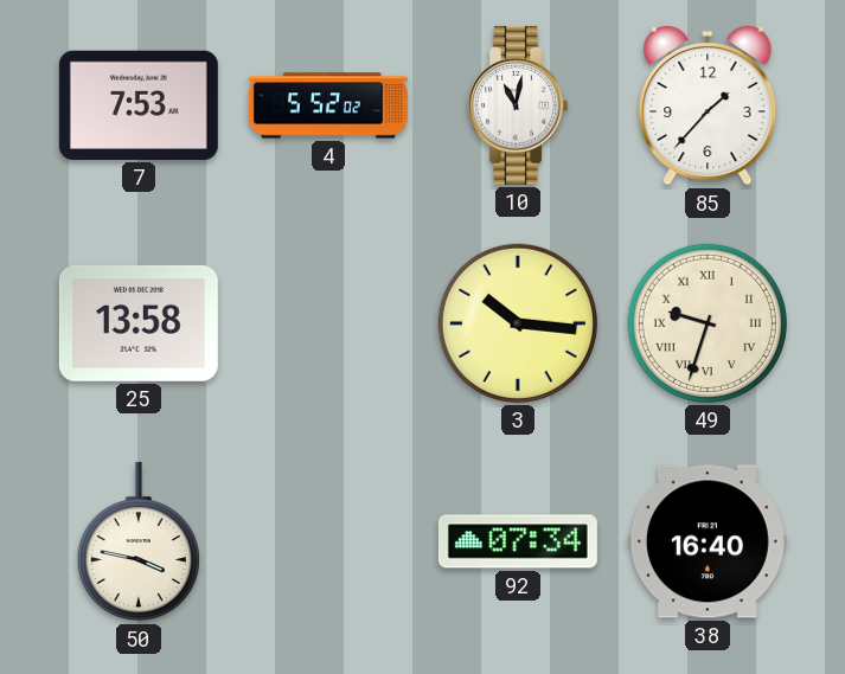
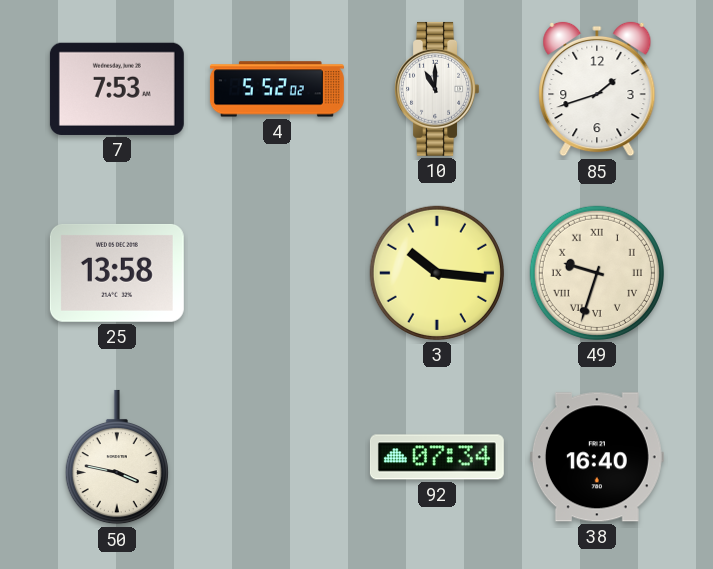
10: 11:02 -> 11:00 (436, 89)
85: 1:37 -> 1:42 (597, 89)
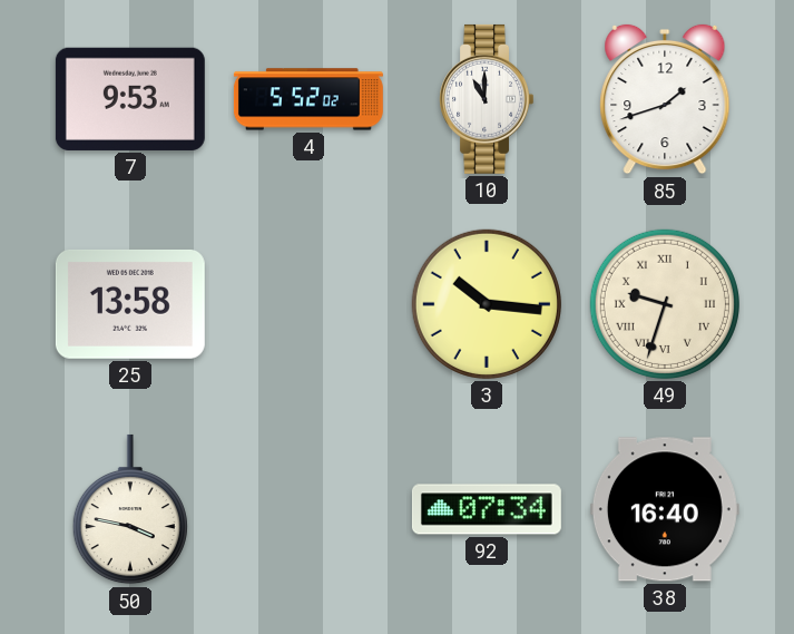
7: 7:53 -> 9:53 (130, 99)
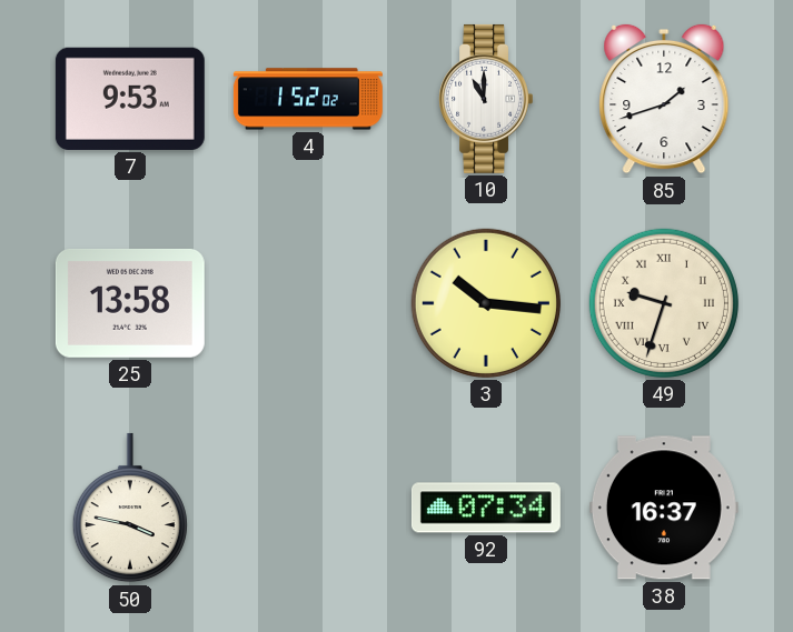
4: 5:52 -> 1:52 (308, 99)
38: 16:40 -> 16:37 (664, 508)
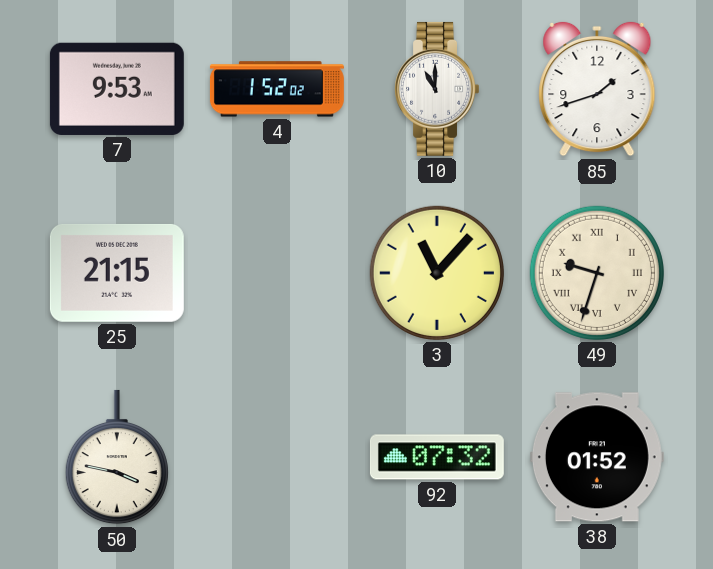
25: 13:58 -> 21:15 (117, 273)
3: 10:16 -> 11:07 (437, 273)
92: 07:34 -> 07:32 (437, 457)
38: 16:37 -> 01:52 (597, 457)
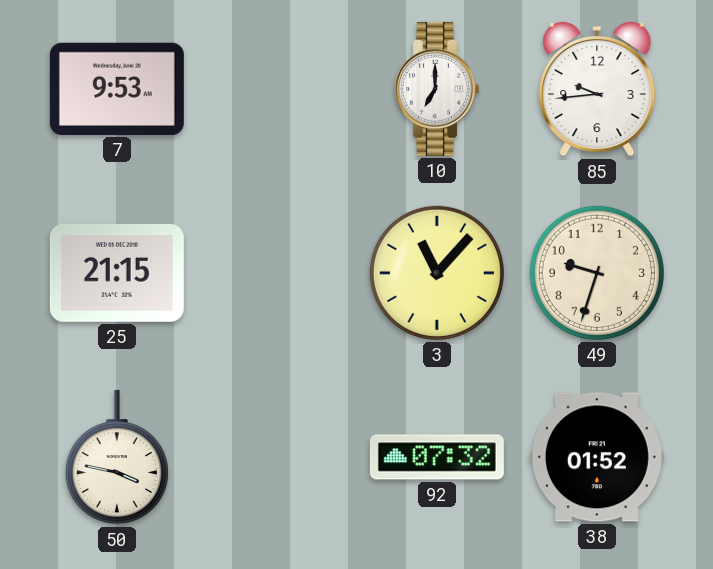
4: 1:52 -> none (277, 89)
10: 11:00 -> 7:00 (436, 89)
85: 1:42 -> 9:44 (597, 89)
49 numerals: Roman -> Arabic (597, 273)
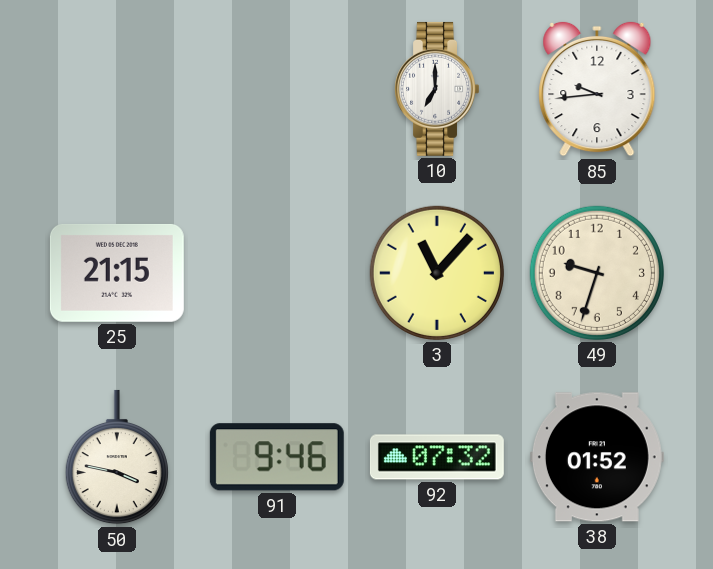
7: 9:53 -> none (117, 89)
91: none -> 9:46 (277, 457)
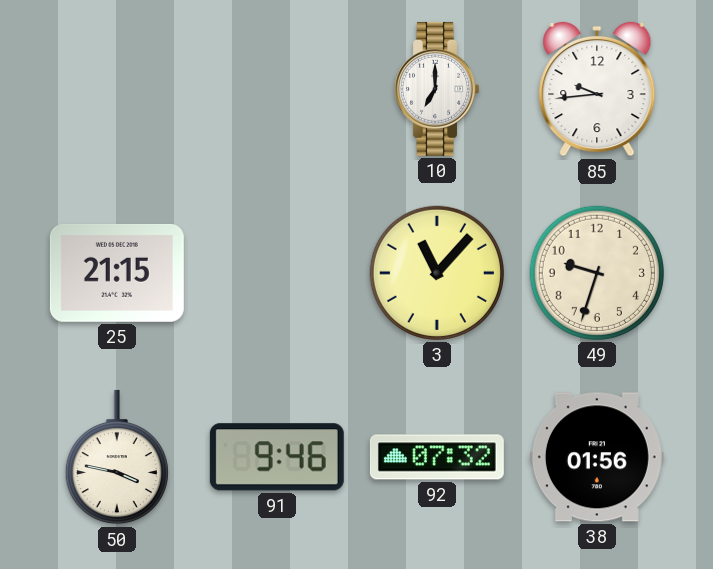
38: 01:52 -> 01:56 (597, 457)
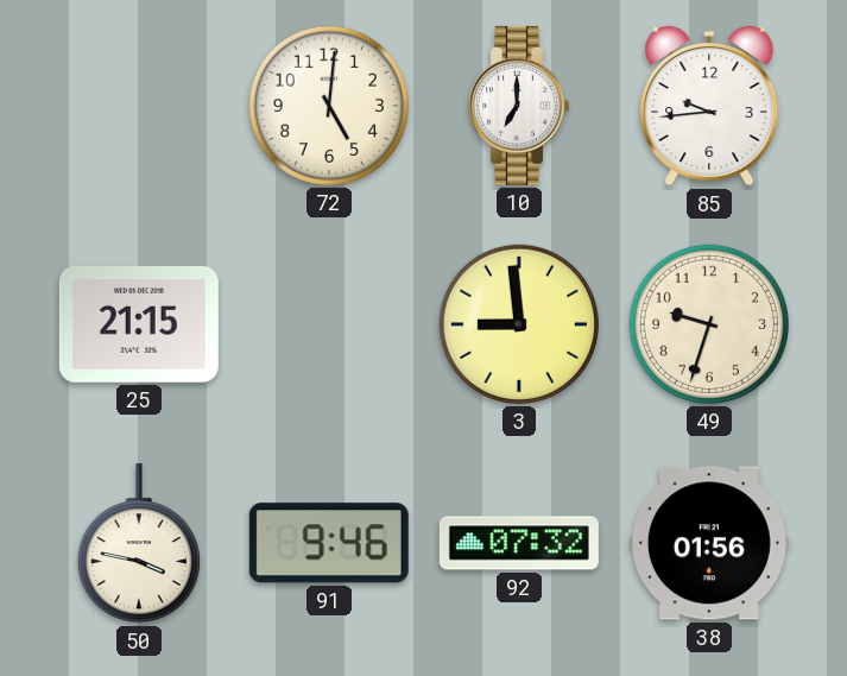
72: none -> 5:01 (329, 106)
3: 11:07 -> 8:59 (519, 324)
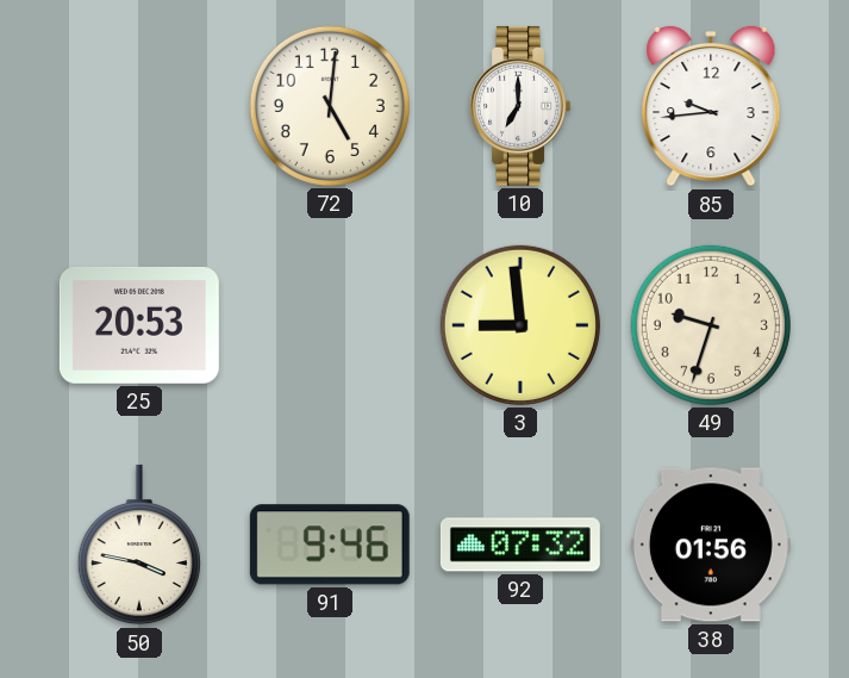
25: 21:15 -> 20:53 (139, 325)
